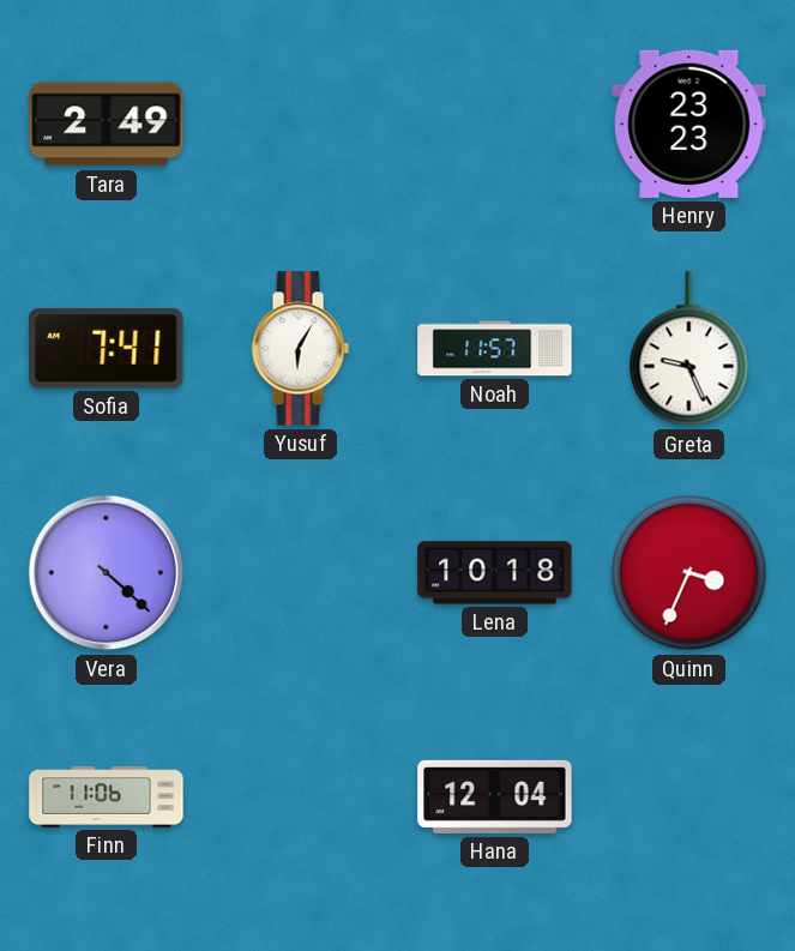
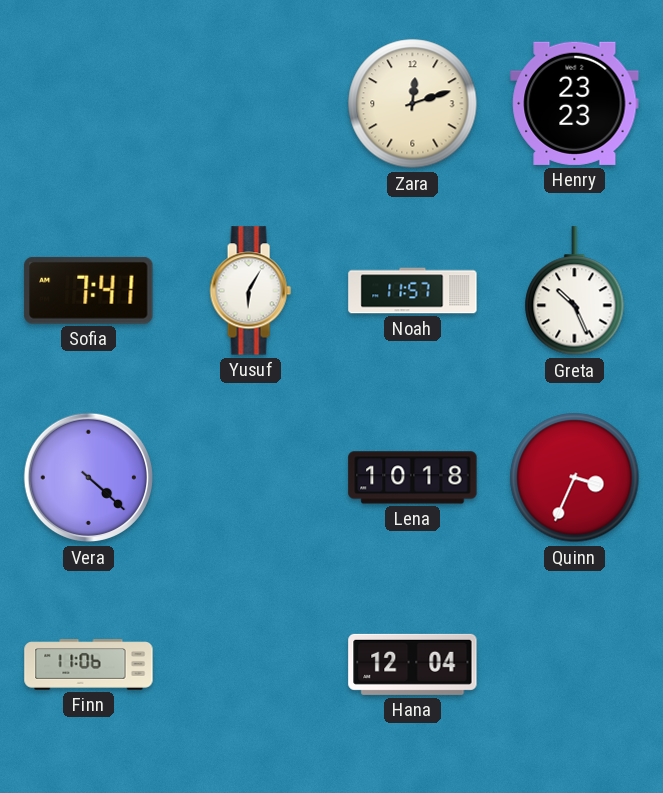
Tara: 2:49 -> none (107, 125)
Zara: none -> 12:12 (413, 104)
Greta: 9:26 -> 10:26 (575, 291)
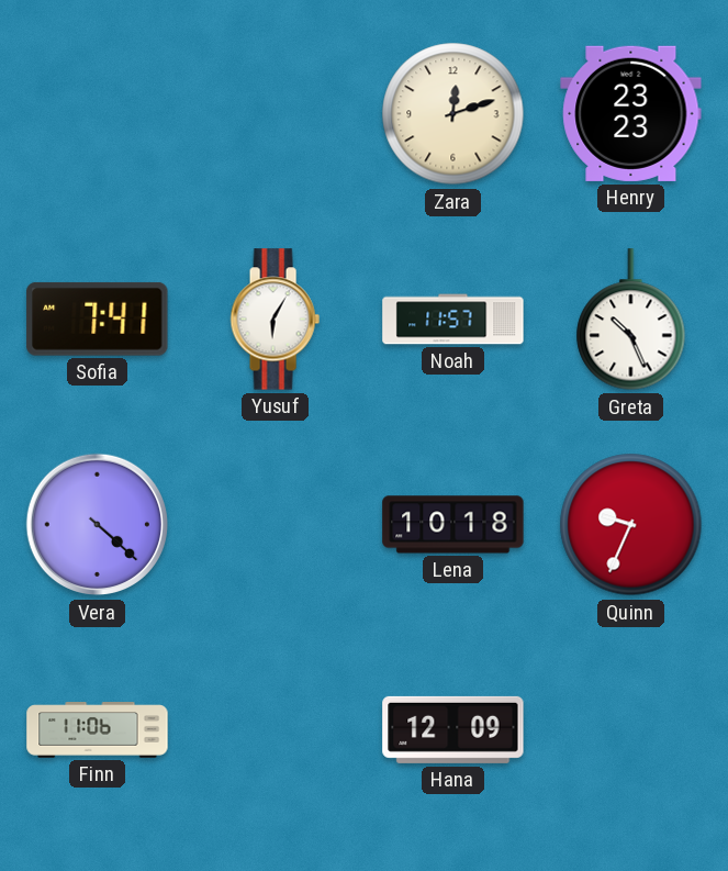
Quinn: 3:34 -> 9:34 (631, 525)
Hana: 12:04 -> 12:09 (453, 729)
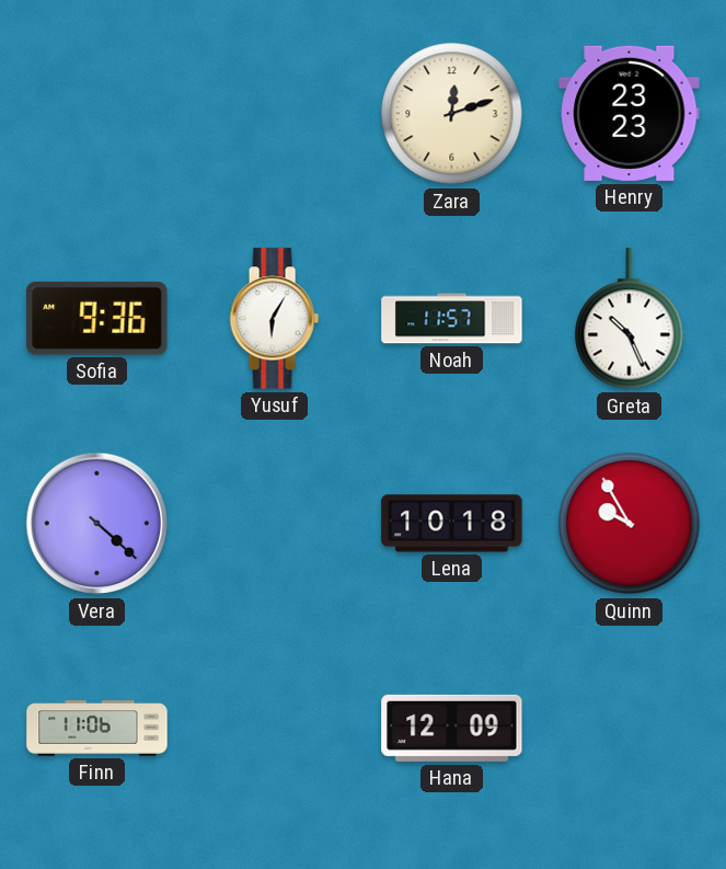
Sofia: 7:41 -> 9:36 (97, 318)
Quinn: 9:34 -> 9:55 (630, 524)
